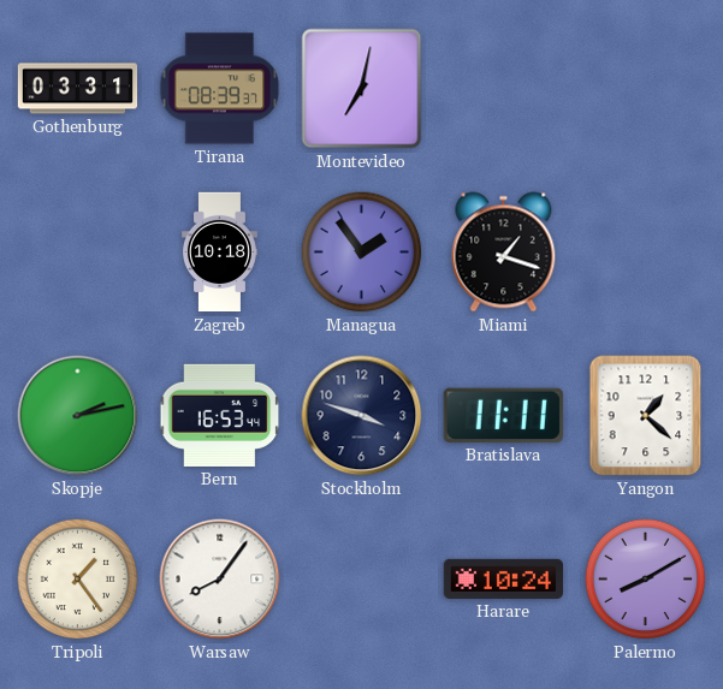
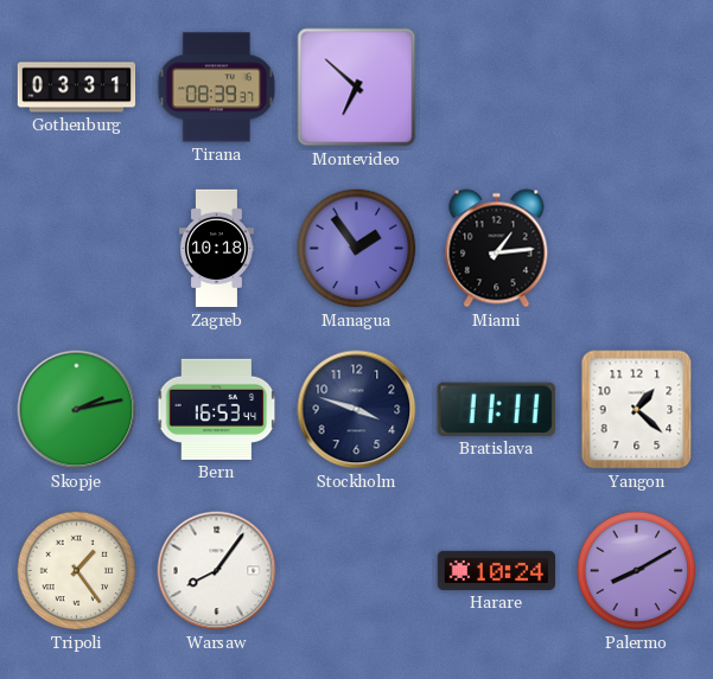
Montevideo: 7:02 -> 6:52 (357, 88)
Miami: 1:18 -> 1:14 (497, 249)
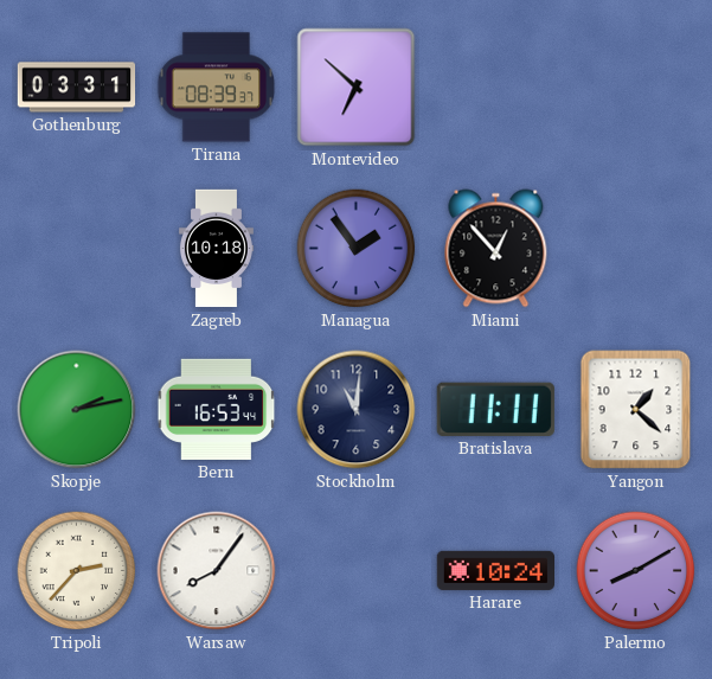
Miami: 1:14 -> 12:53 (496, 249)
Stockholm: 3:48 -> 11:01 (357, 410)
Tripoli: 1:24 -> 2:37 (77, 571)
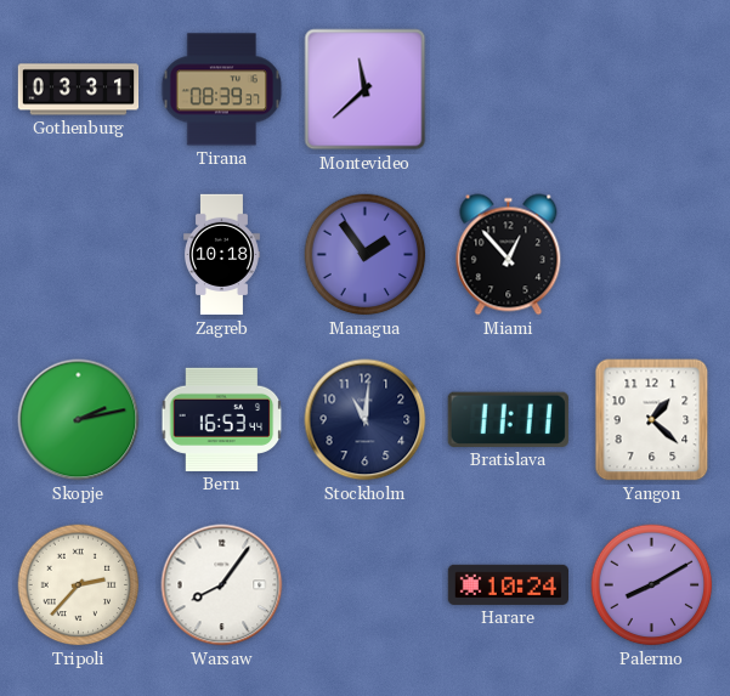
Montevideo: 6:52 -> 11:38 (366, 90)
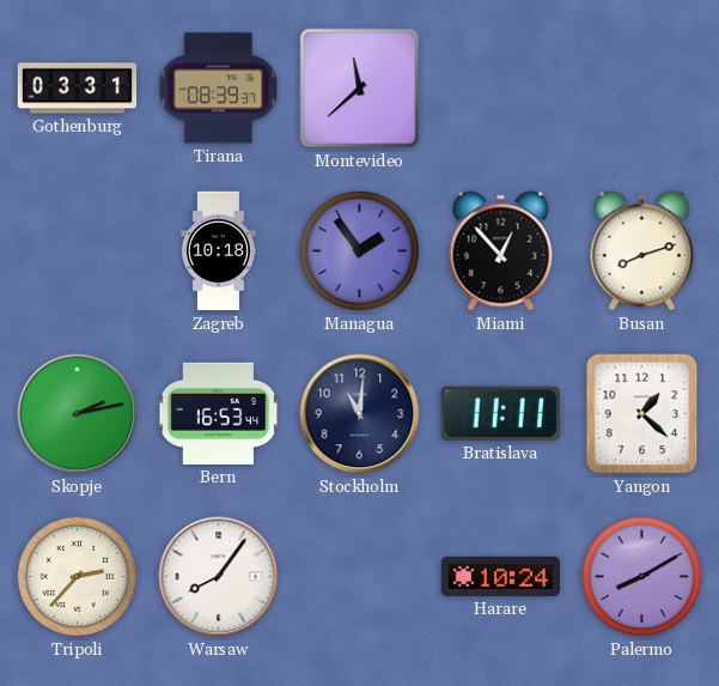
Busan: none -> 8:12 (642, 251)
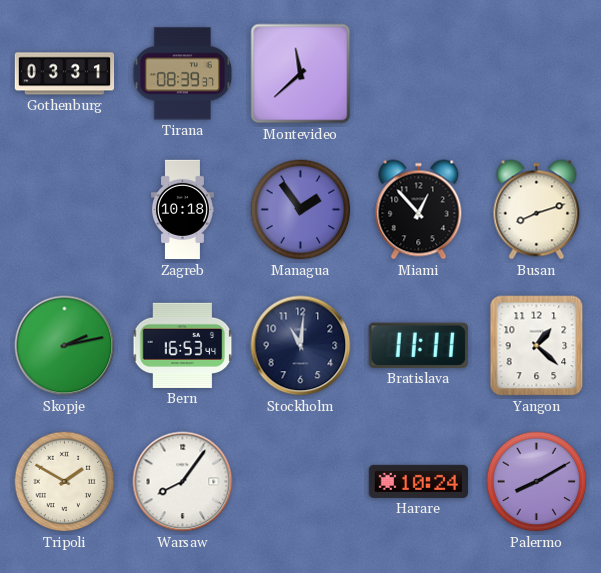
Tripoli: 2:37 -> 1:50 (65, 482)
